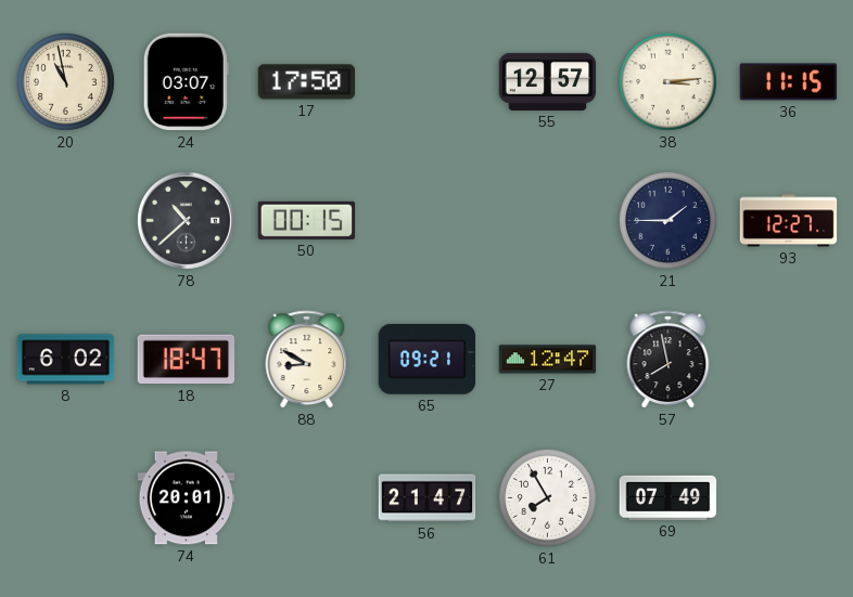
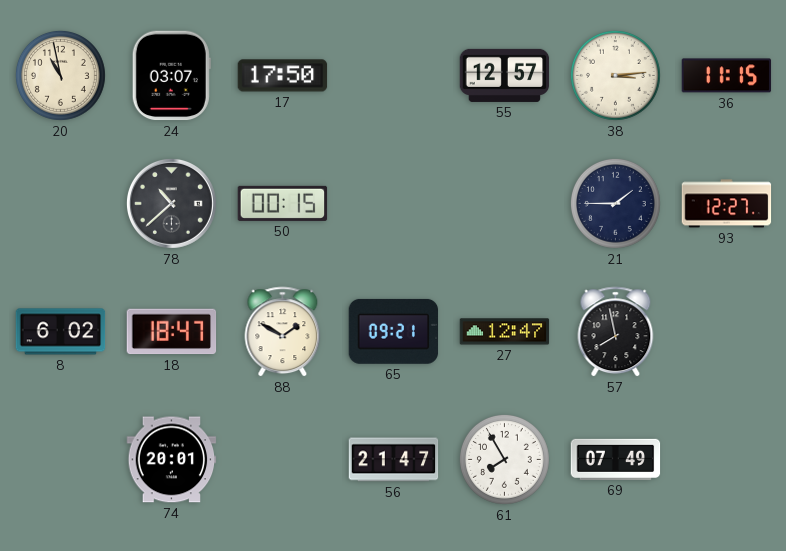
88: 8:50 -> 1:50 (283, 332)
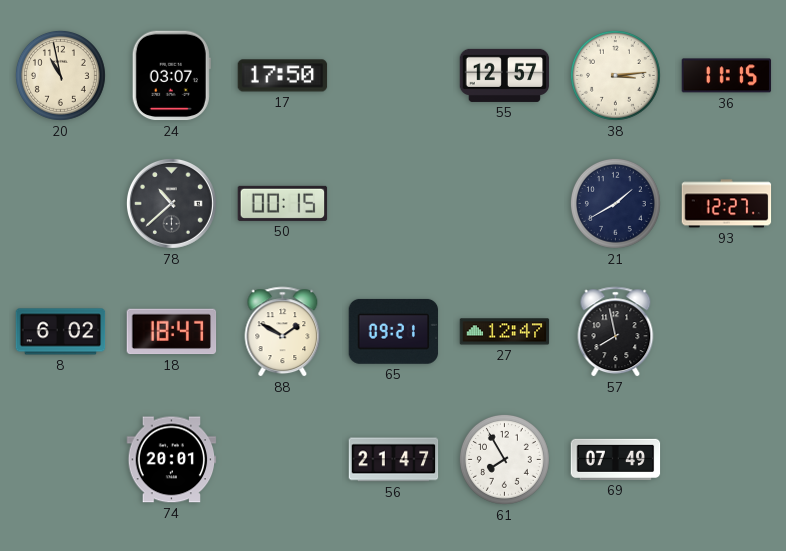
21: 1:45 -> 1:40 (615, 203)
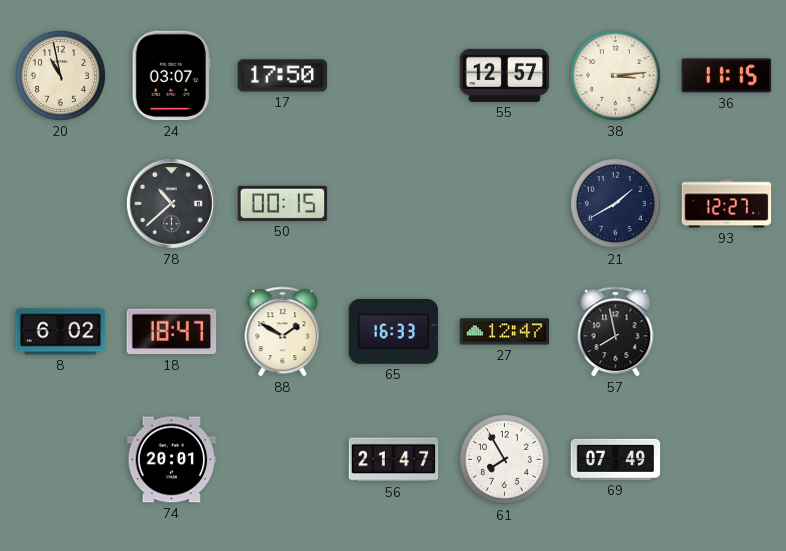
65: 09:21 -> 16:33 (394, 331)
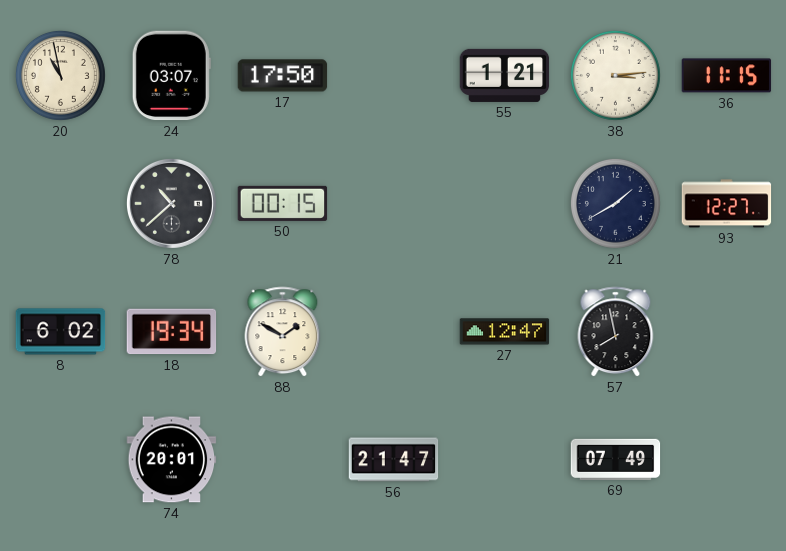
55: 12:57 -> 1:21 (505, 75)
18: 18:47 -> 19:34 (172, 332)
65: 16:33 -> none (394, 331)
61: 7:55 -> none (504, 459)
